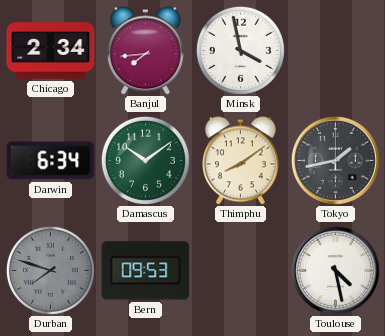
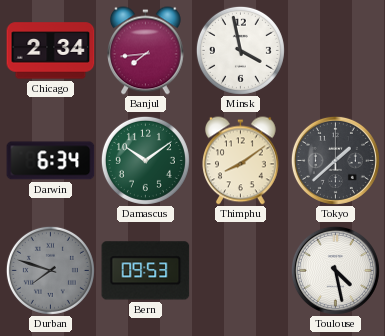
Tokyo: 1:43 -> 1:38 (335, 160)
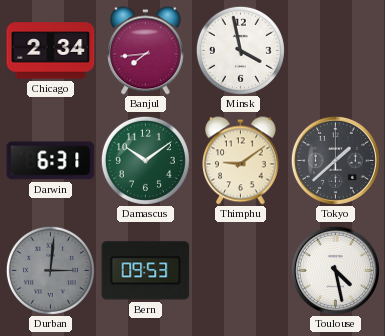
Darwin: 6:34 -> 6:31 (51, 161)
Thimphu: 8:09 -> 9:09 (241, 161)
Durban: 7:48 -> 3:01 (50, 270)
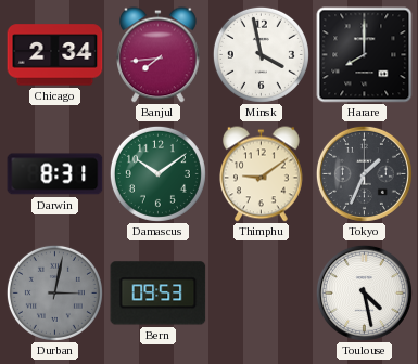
Harare: none -> 8:00 (365, 55)
Darwin: 6:31 -> 8:31 (55, 174)
Tokyo: 1:38 -> 1:34 (364, 173)
Durban: 3:01 -> 3:02 (54, 292)
